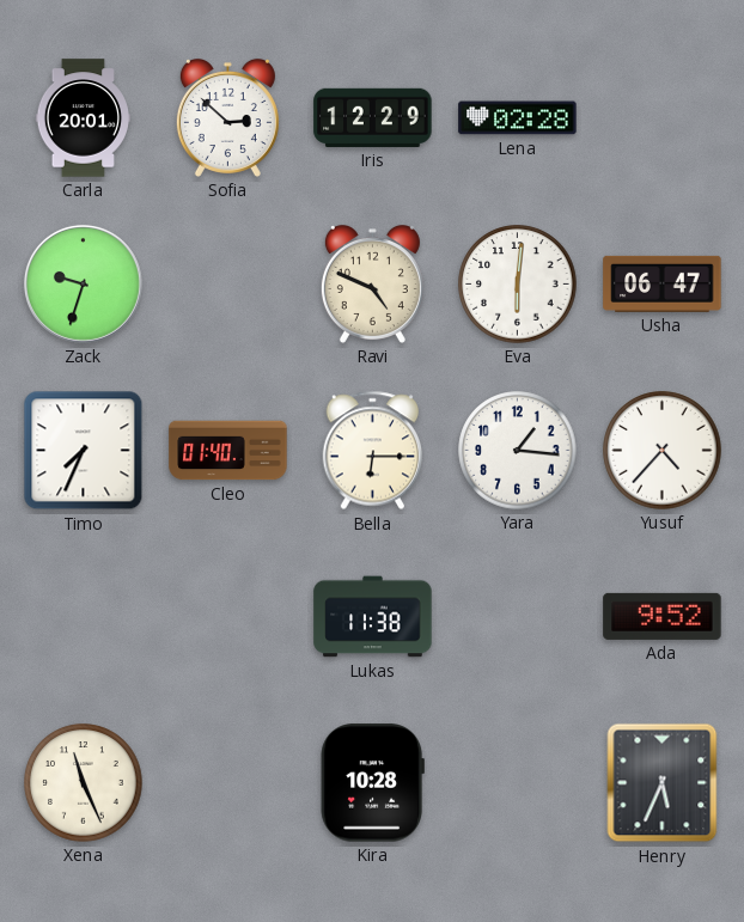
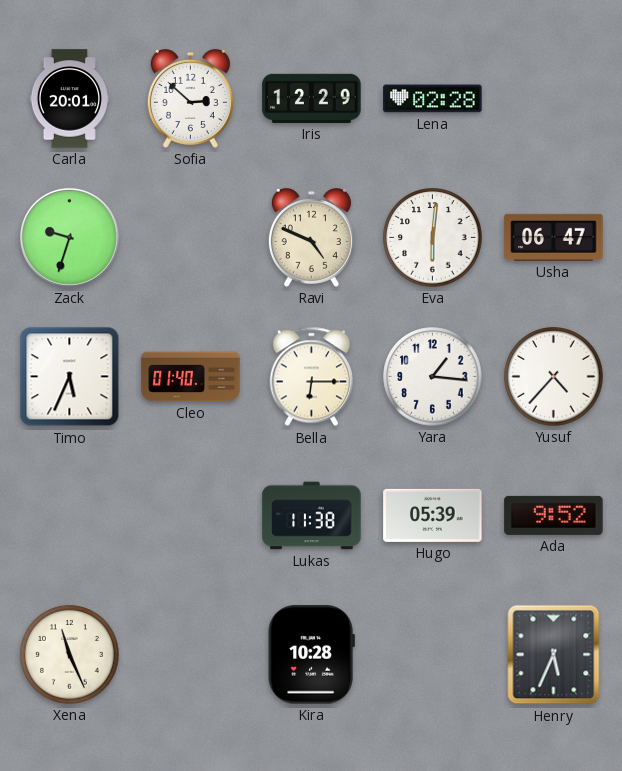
Timo: 7:34 -> 5:34 (70, 377)
Hugo: none -> 05:39 (433, 515)
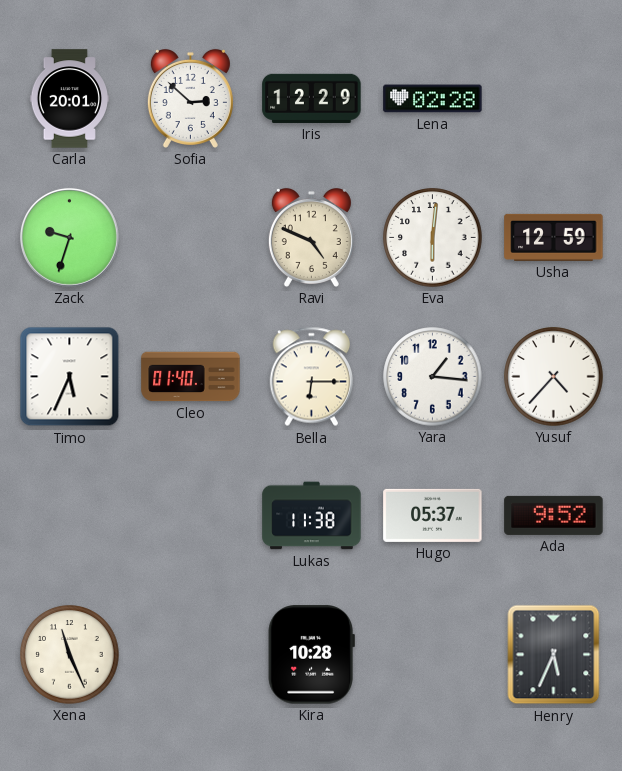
Usha: 06:47 -> 12:59 (554, 237)
Hugo: 05:39 -> 05:37 (433, 515)
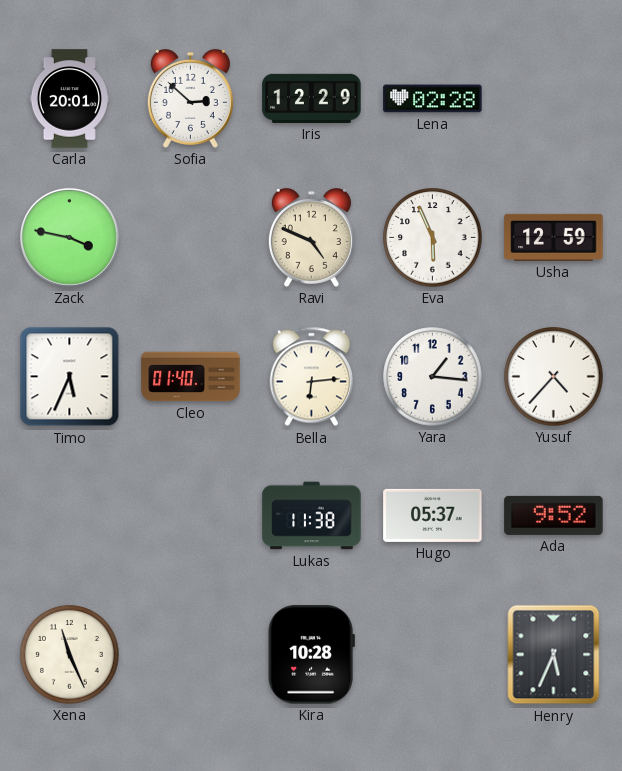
Zack: 9:33 -> 3:47 (69, 237)
Eva: 6:01 -> 5:56 (433, 238)
Bella: 6:15 -> 6:14 (312, 377)
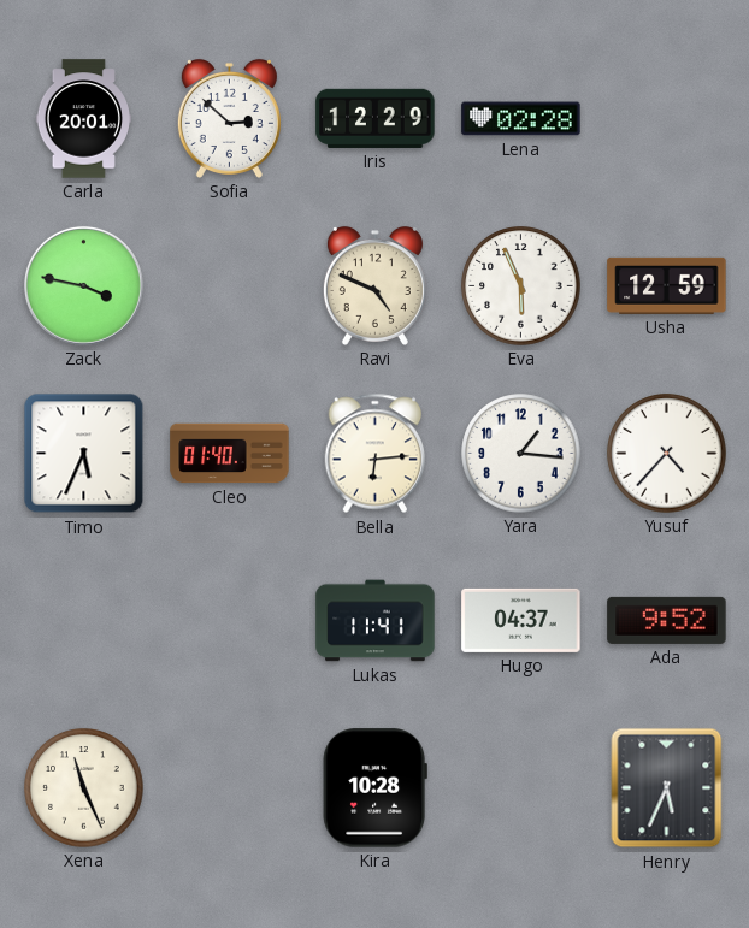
Lukas: 11:38 -> 11:41 (376, 621)
Hugo: 05:37 -> 04:37 (521, 620)
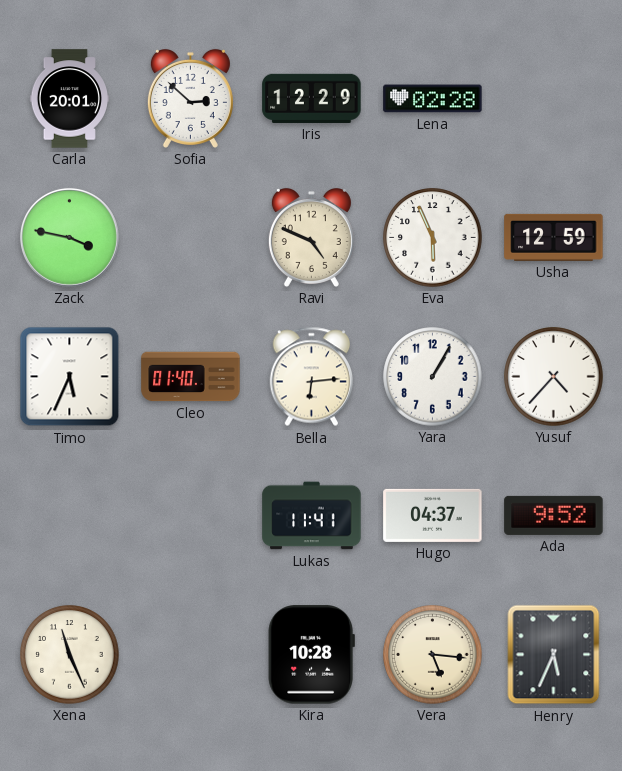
Yara: 1:16 -> 1:05 (433, 377)
Vera: none -> 5:16 (433, 655)
